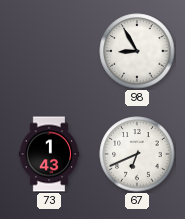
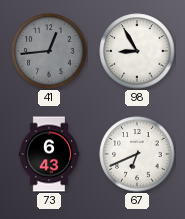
41: none -> 12:44 (49, 51)
73: 1:43 -> 6:43 (49, 154)
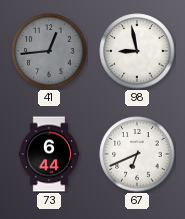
98: 8:55 -> 8:58 (137, 51)
73: 6:43 -> 6:44 (49, 154)
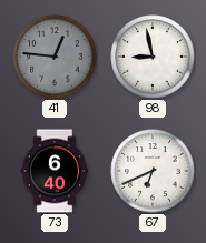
41: 12:44 -> 12:46 (55, 57)
73: 6:44 -> 6:40 (55, 171)
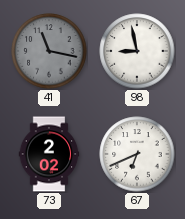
41: 12:46 -> 11:17 (49, 51)
73: 6:40 -> 2:02 (49, 154)
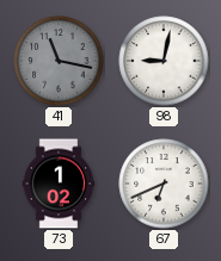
98: 8:58 -> 9:02 (164, 61)
73: 2:02 -> 1:02 (59, 184)
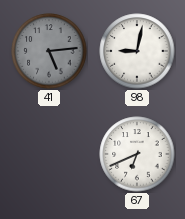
41: 11:17 -> 5:14 (49, 51)
73: 1:02 -> none (59, 184)
